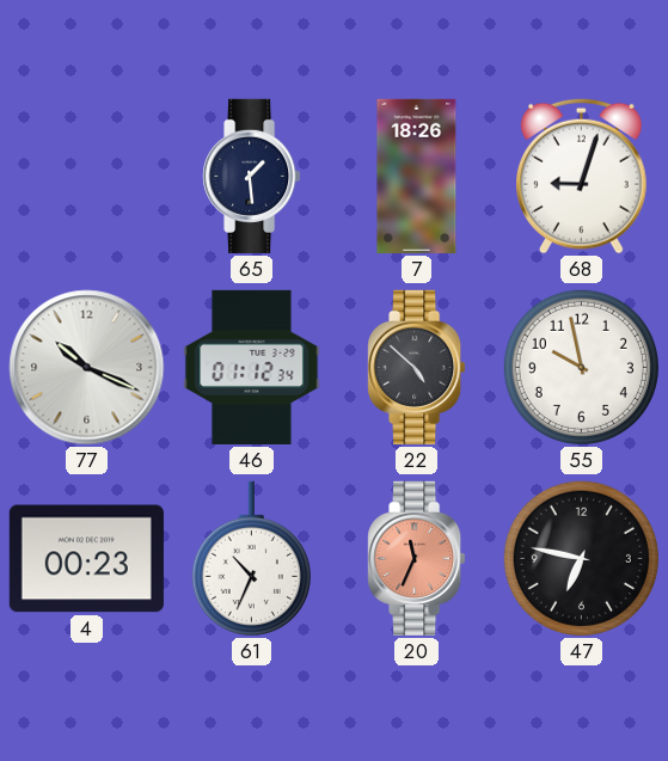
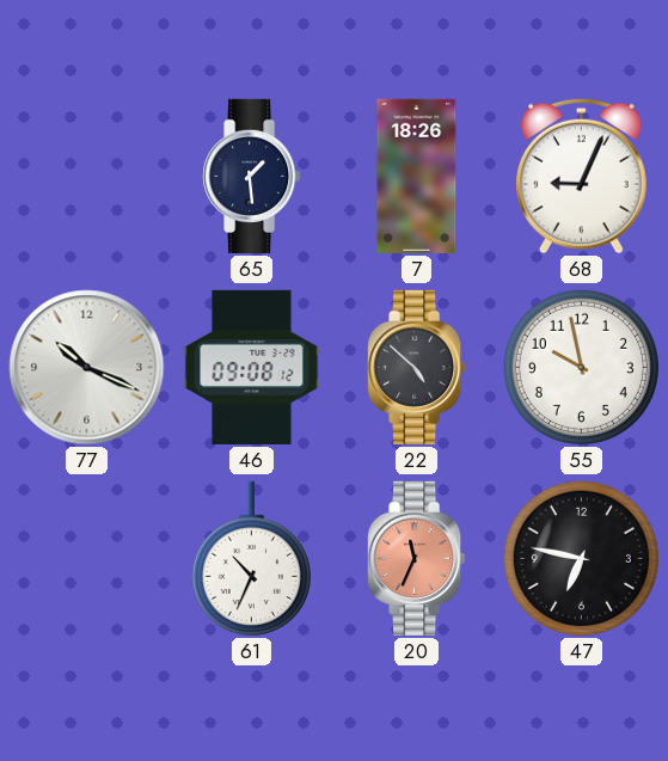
68: 9:03 -> 9:04 (582, 176)
46: 01:12 -> 09:08 (252, 367)
4: 00:23 -> none (86, 559)
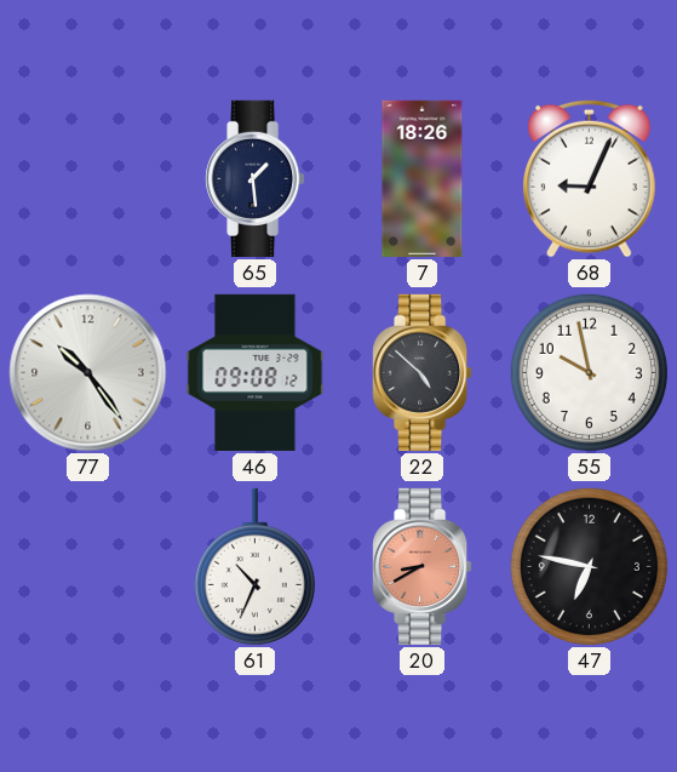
77: 10:19 -> 10:24 (88, 373)
20: 11:34 -> 8:40 (423, 566)
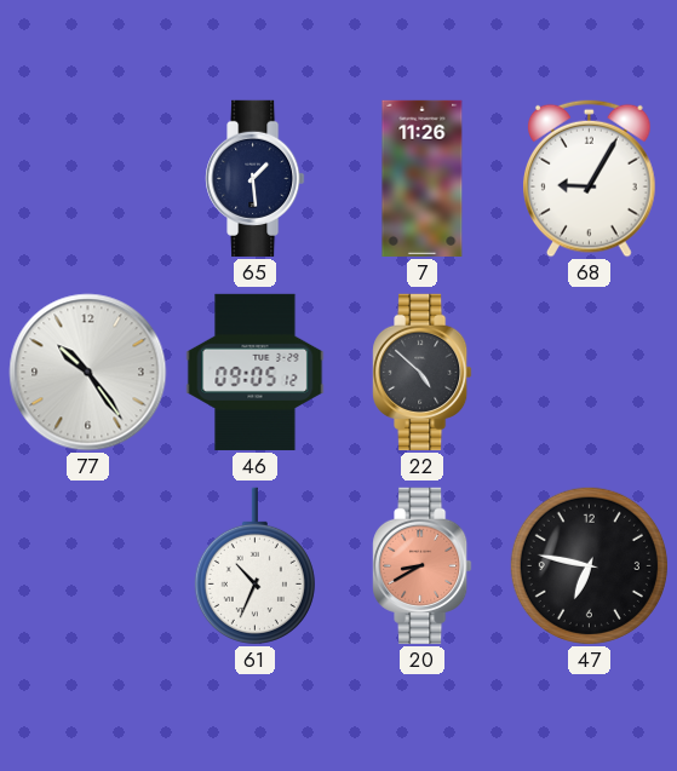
7: 18:26 -> 11:26 (423, 178)
68: 9:04 -> 9:05 (590, 178)
46: 09:08 -> 09:05 (256, 372)
55: 9:58 -> none (589, 372)
